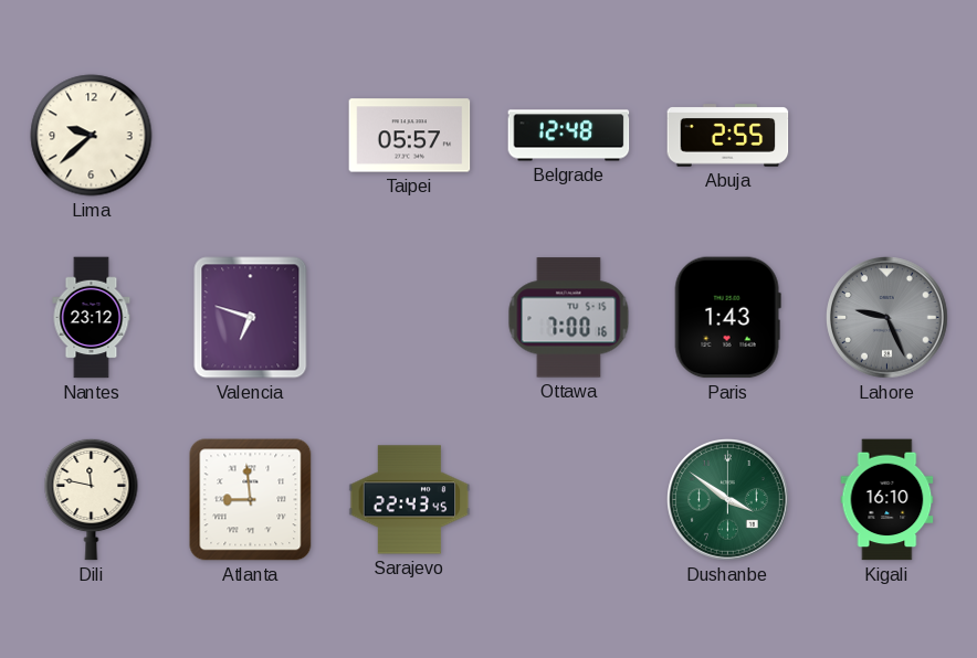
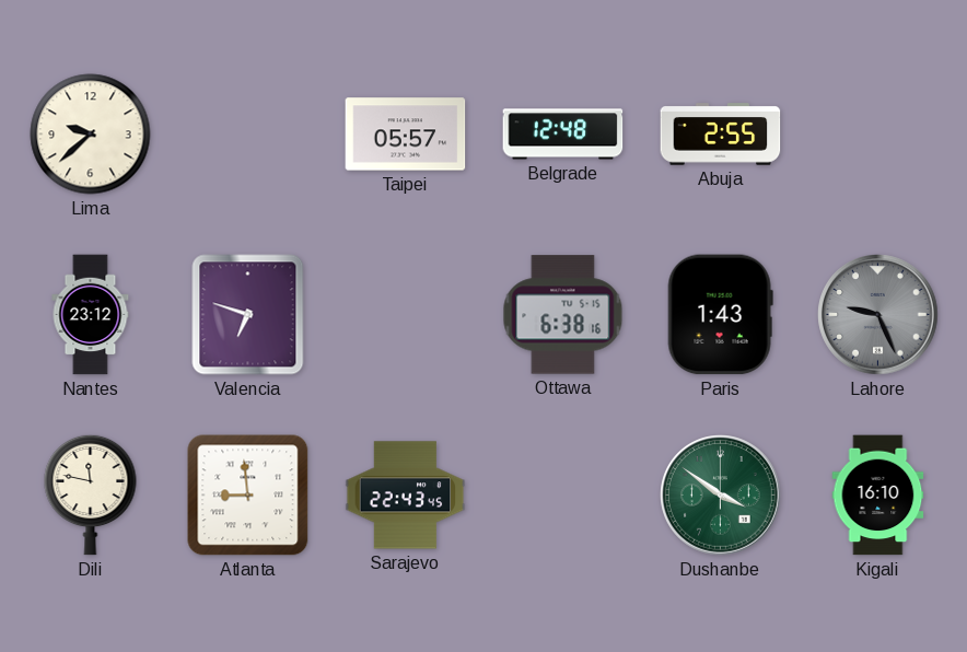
Ottawa: 7:00 -> 6:38 (563, 315)
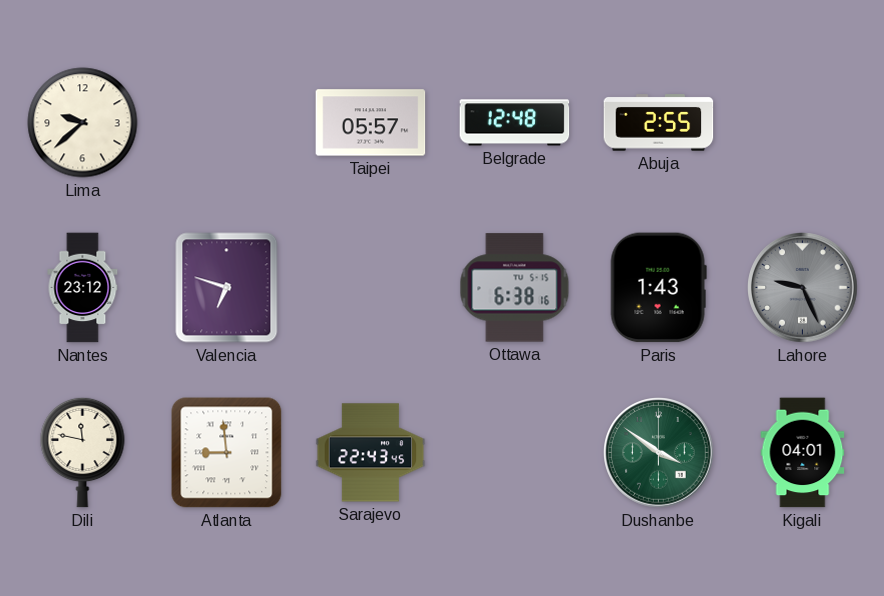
Kigali: 16:10 -> 04:01 (803, 453)
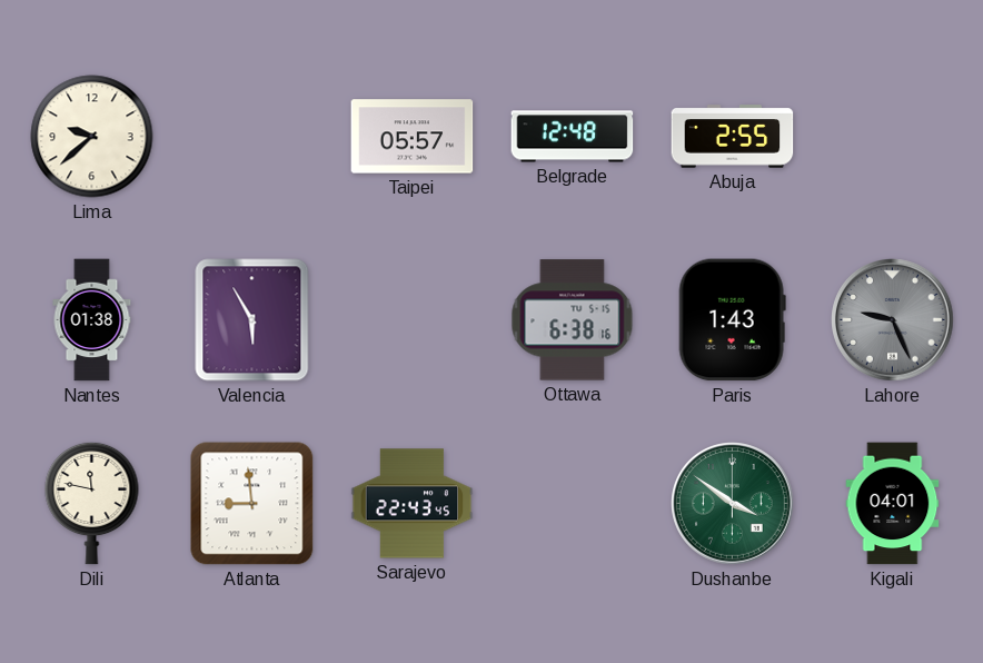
Nantes: 23:12 -> 01:38 (92, 320)
Valencia: 6:48 -> 5:55 (252, 320)
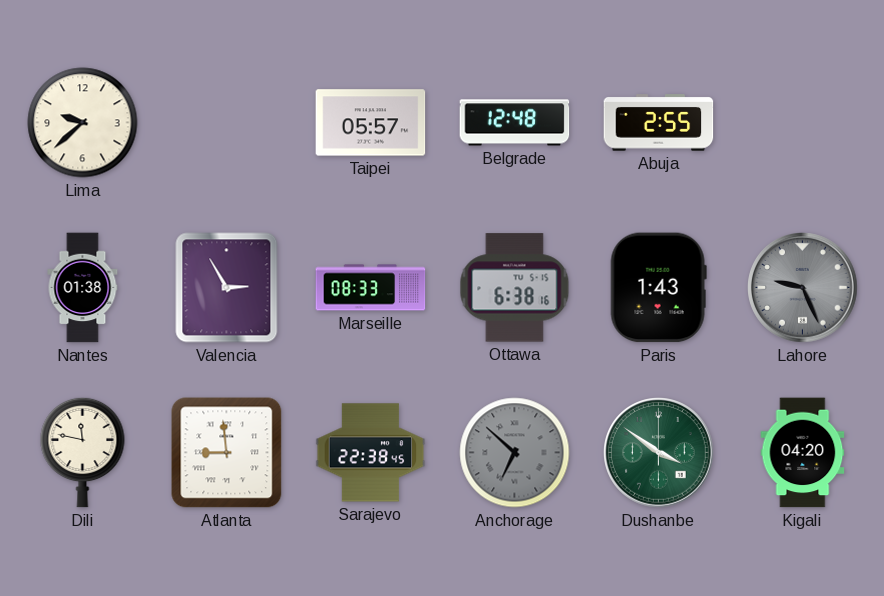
Valencia: 5:55 -> 2:55 (227, 288)
Marseille: none -> 08:33 (371, 288)
Sarajevo: 22:43 -> 22:38 (371, 453)
Anchorage: none -> 6:52 (515, 453)
Kigali: 04:01 -> 04:20 (803, 453)
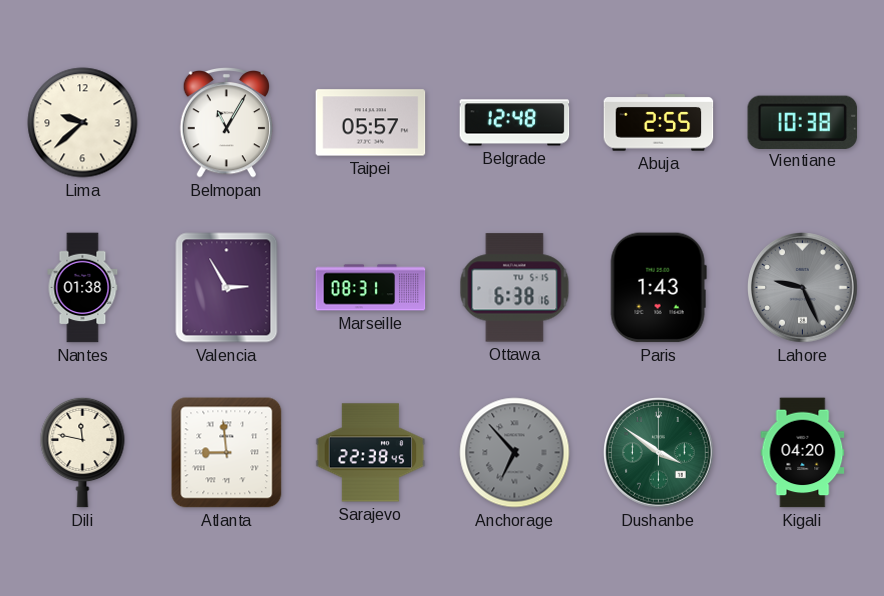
Belmopan: none -> 11:05 (226, 122)
Vientiane: none -> 10:38 (803, 122)
Marseille: 08:33 -> 08:31 (371, 288)
Anchorage: 6:52 -> 6:53 (515, 453)
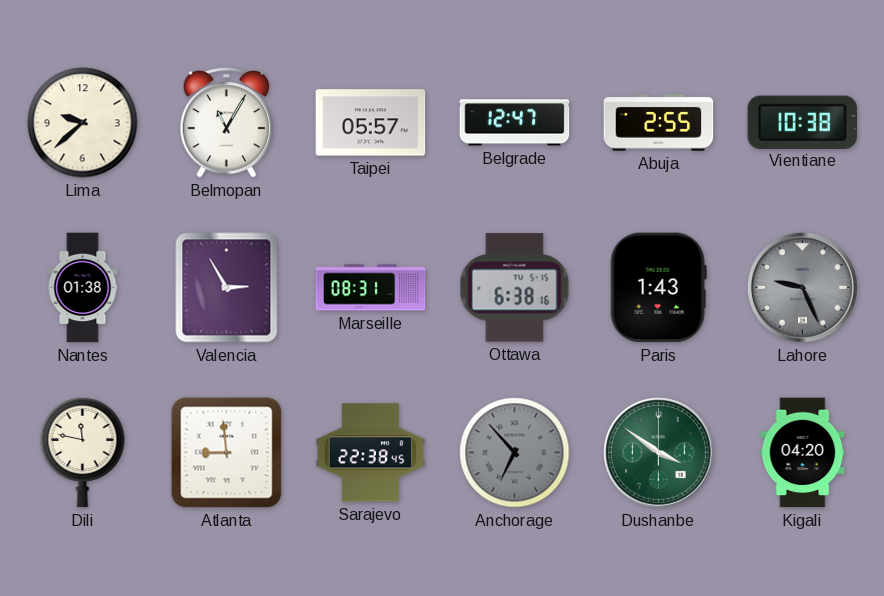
Belgrade: 12:48 -> 12:47 (515, 123)
